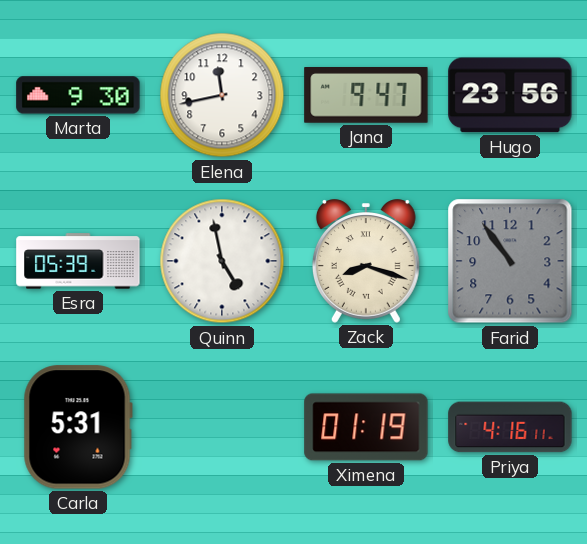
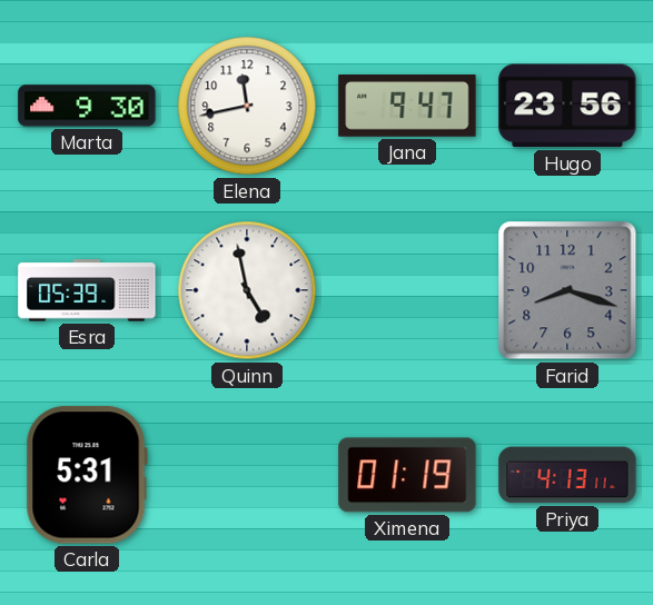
Zack: 8:18 -> none (366, 261)
Farid: 10:54 -> 8:18 (567, 290)
Priya: 4:16 -> 4:13 (567, 475)
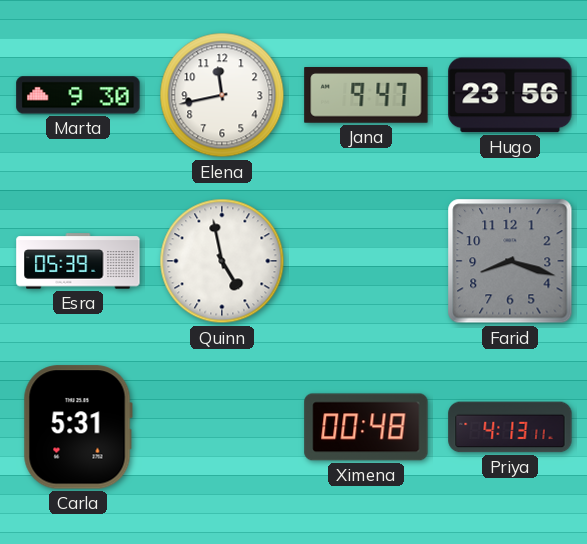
Ximena: 01:19 -> 00:48 (366, 427)
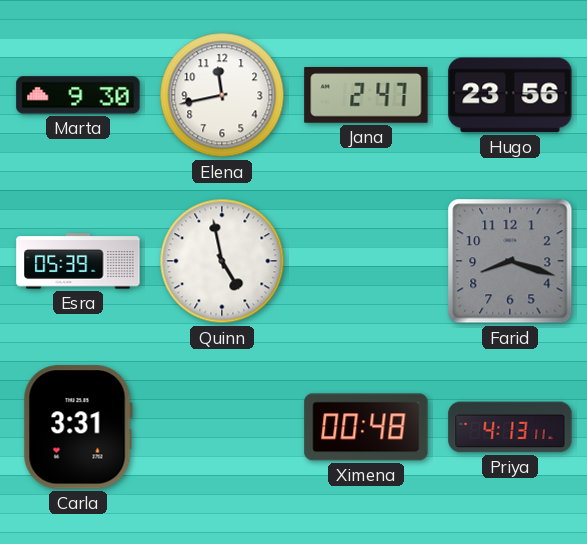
Jana: 9:47 -> 2:47 (366, 96)
Carla: 5:31 -> 3:31 (78, 427)
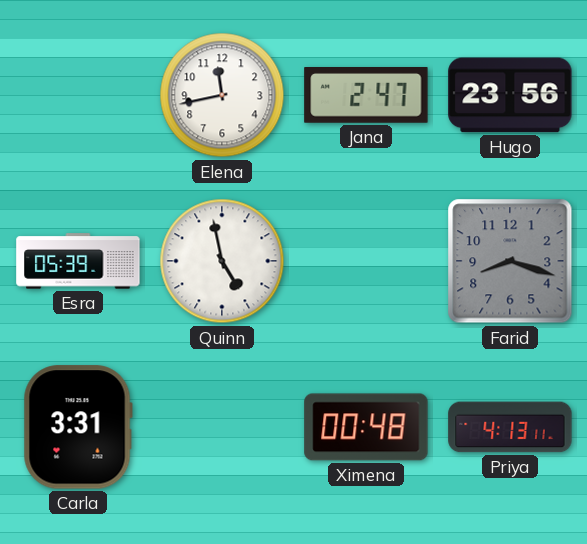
Marta: 9:30 -> none (78, 95)
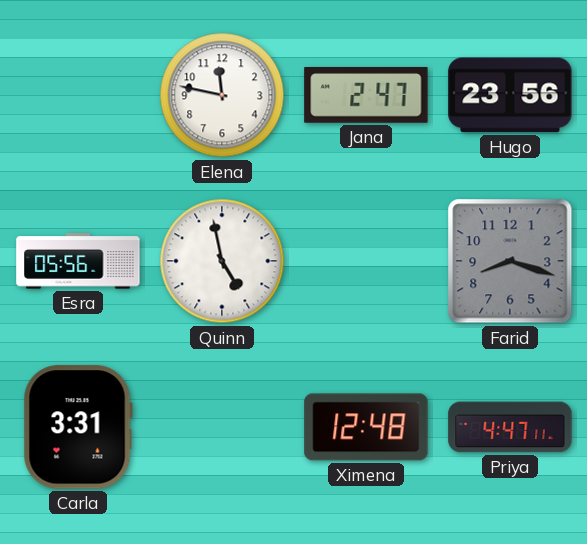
Elena: 11:43 -> 11:47 (222, 95)
Esra: 05:39 -> 05:56 (78, 261)
Ximena: 00:48 -> 12:48 (366, 427)
Priya: 4:13 -> 4:47 (510, 427)
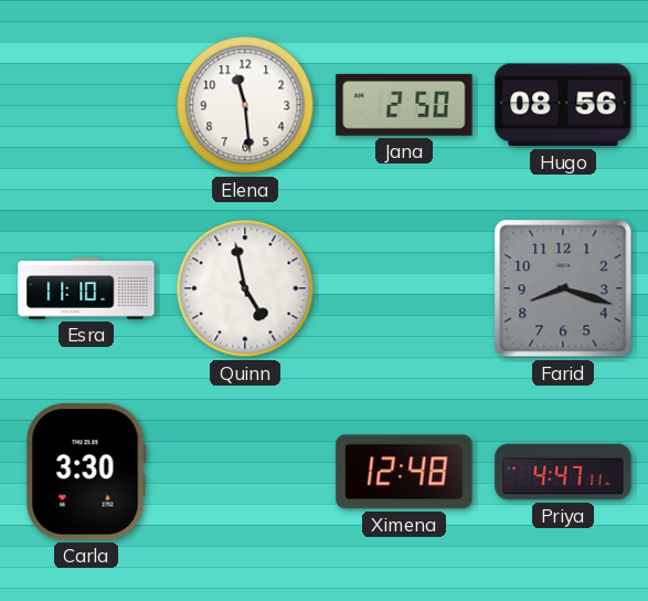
Elena: 11:47 -> 11:29 (245, 105)
Jana: 2:47 -> 2:50 (404, 106)
Hugo: 23:56 -> 08:56 (563, 105)
Esra: 05:56 -> 11:10 (86, 288)
Carla: 3:31 -> 3:30 (86, 472)
